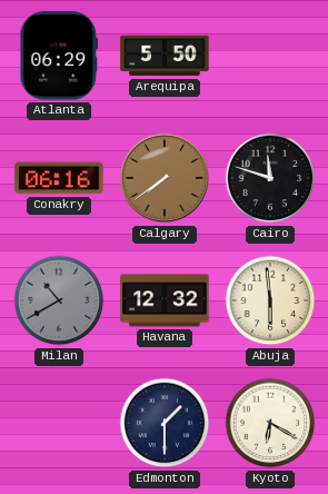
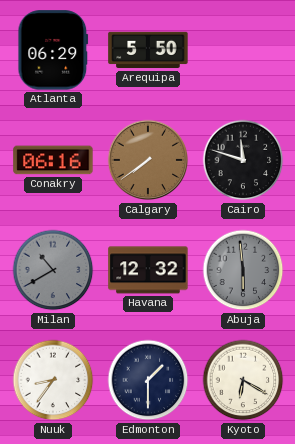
Abuja dial: cream -> grey (243, 270)
Nuuk: none -> 8:36 (53, 380)
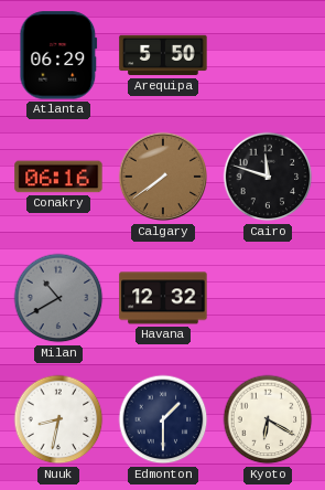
Abuja: 5:59 -> none (243, 270)
Nuuk: 8:36 -> 8:32 (58, 419)
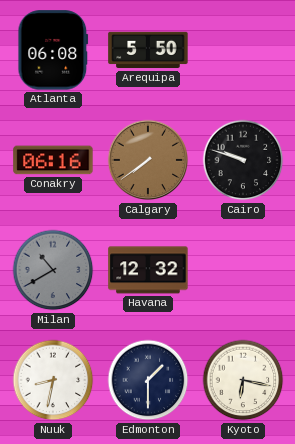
Atlanta: 06:29 -> 06:08 (53, 50)
Cairo: 11:48 -> 9:48 (243, 160)
Kyoto: 6:20 -> 6:17 (243, 380)
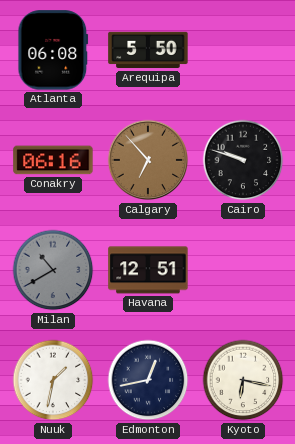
Calgary: 7:39 -> 6:53 (148, 160)
Havana: 12:32 -> 12:51 (148, 270)
Nuuk: 8:32 -> 1:32 (53, 380)
Edmonton: 1:30 -> 12:43 (148, 380)
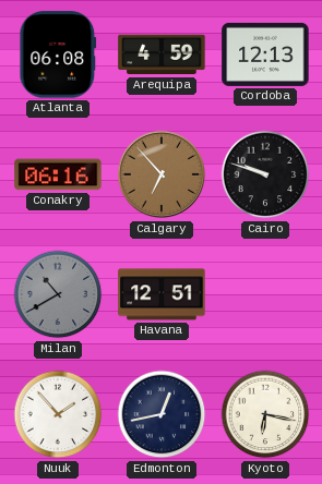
Arequipa: 5:50 -> 4:59 (162, 55)
Cordoba: none -> 12:13 (265, 55)
Nuuk: 1:32 -> 1:53 (58, 414)
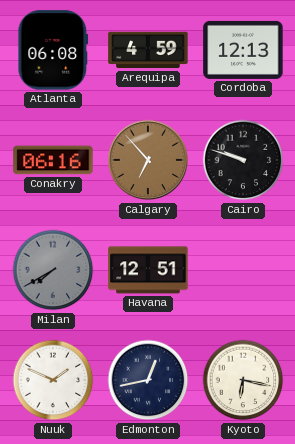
Milan: 10:40 -> 7:40 (53, 270)
Nuuk: 1:53 -> 1:49 (53, 380)
